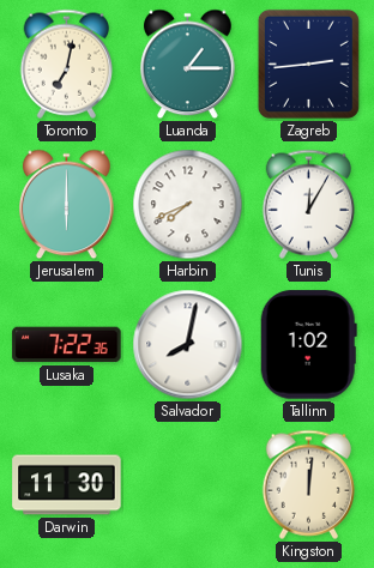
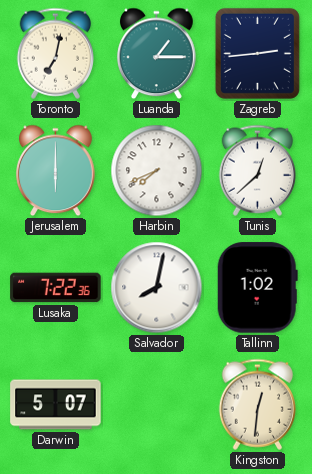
Tunis: 12:05 -> 12:38 (257, 170)
Darwin: 11:30 -> 5:07 (56, 405)
Kingston: 12:01 -> 12:31 (257, 404)
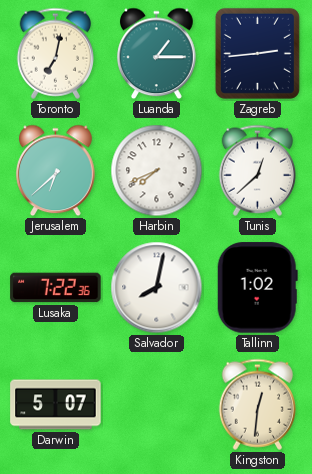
Jerusalem: 6:00 -> 6:38 (56, 171)
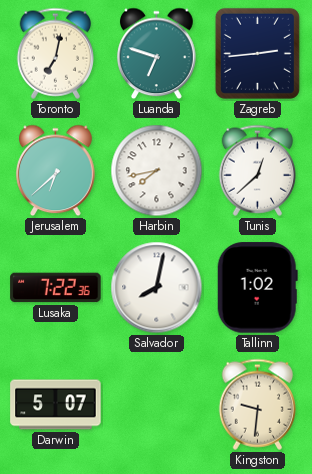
Luanda: 1:15 -> 6:48 (157, 54)
Harbin: 7:41 -> 7:43 (157, 171)
Kingston: 12:31 -> 9:31 (257, 404)
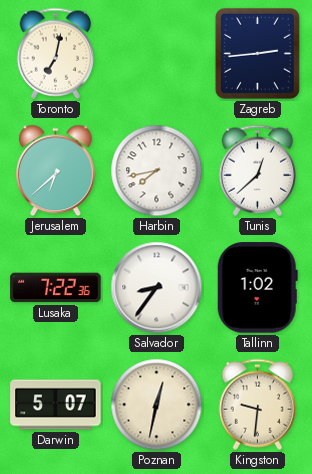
Luanda: 6:48 -> none (157, 54)
Salvador: 8:02 -> 8:36 (157, 288)
Poznan: none -> 12:32 (157, 405)
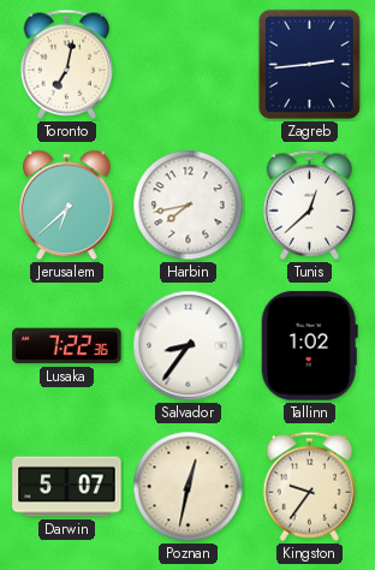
Kingston: 9:31 -> 9:36 (309, 486)
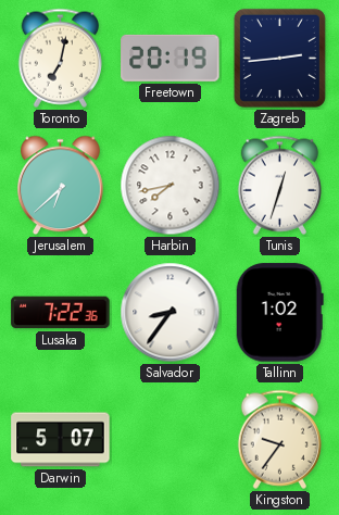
Freetown: none -> 20:19 (171, 58)
Tunis: 12:38 -> 12:33 (279, 185)
Poznan: 12:32 -> none (189, 487)
